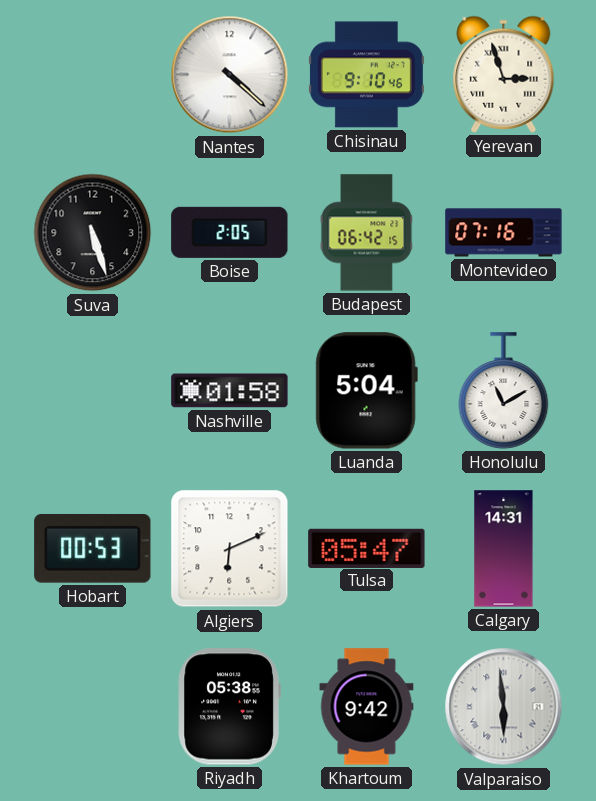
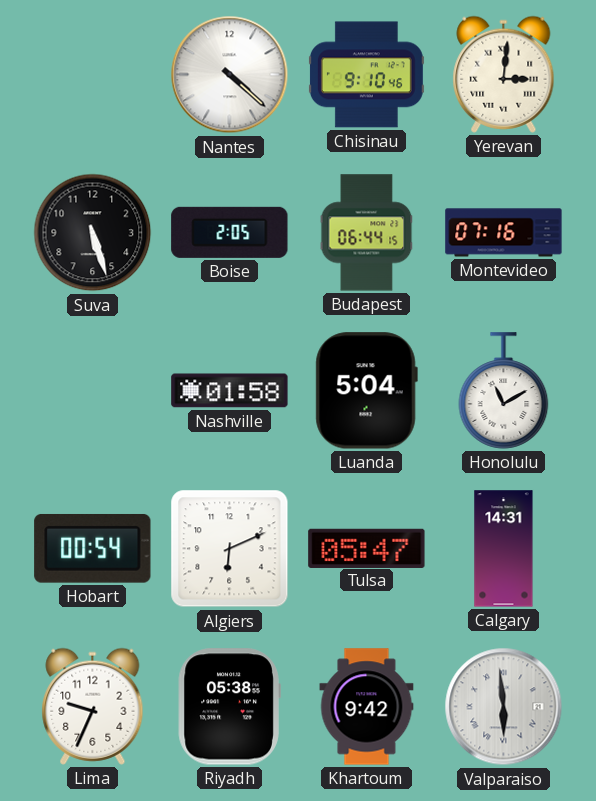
Yerevan: 2:57 -> 3:01 (504, 74)
Budapest: 06:42 -> 06:44 (367, 233)
Hobart: 00:53 -> 00:54 (93, 548)
Lima: none -> 9:34 (93, 706)
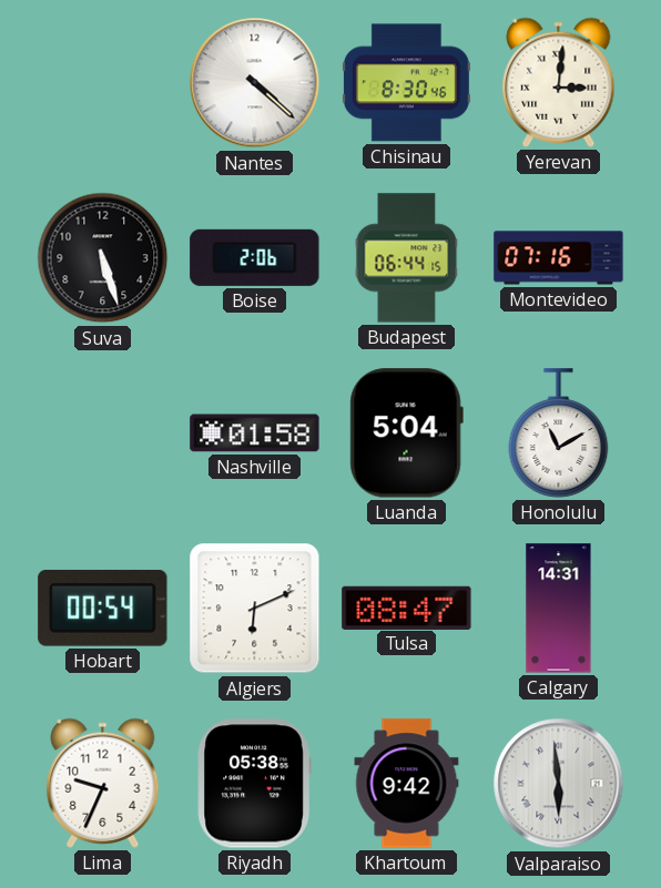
Chisinau: 9:10 -> 8:30 (406, 83)
Boise: 2:05 -> 2:06 (255, 257)
Tulsa: 05:47 -> 08:47 (407, 608)
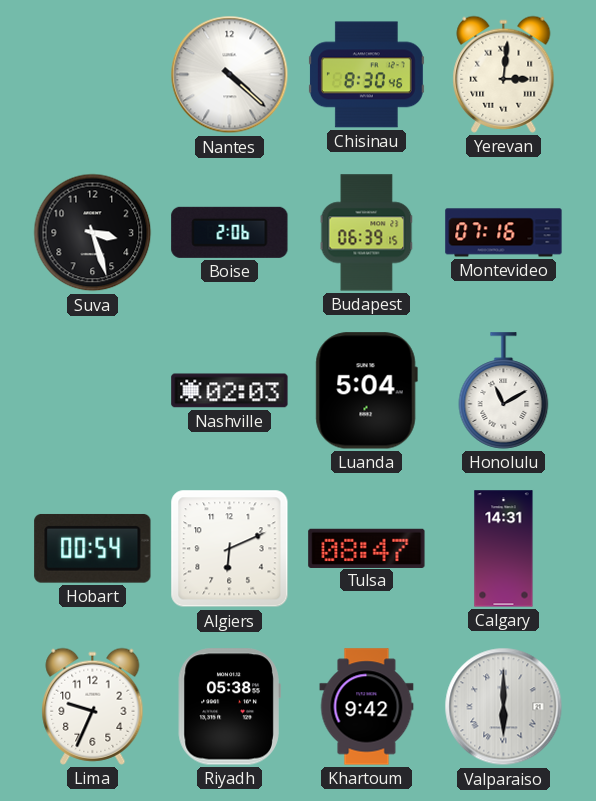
Suva: 5:27 -> 3:27 (93, 233)
Budapest: 06:44 -> 06:39 (367, 233)
Nashville: 01:58 -> 02:03 (230, 391)
Valparaiso: 5:59 -> 6:00 (504, 707)
